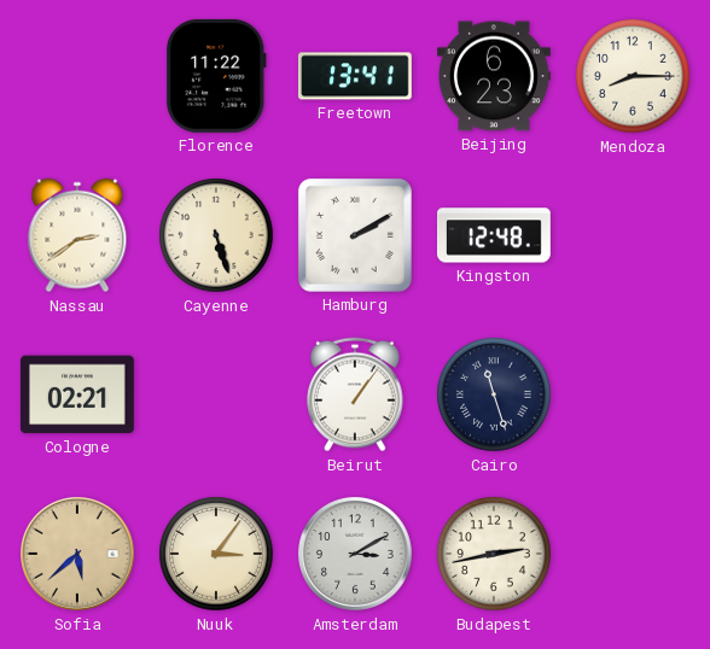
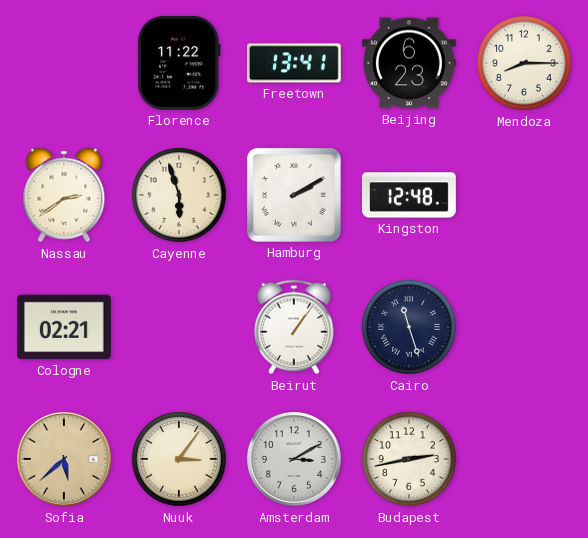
Cayenne: 5:27 -> 5:57 (179, 195)
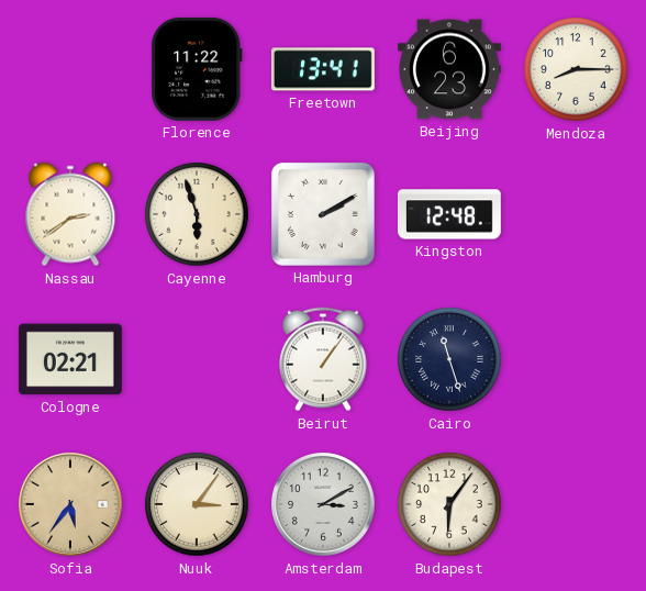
Sofia: 5:38 -> 5:36 (71, 505)
Budapest: 2:43 -> 6:06 (449, 504)
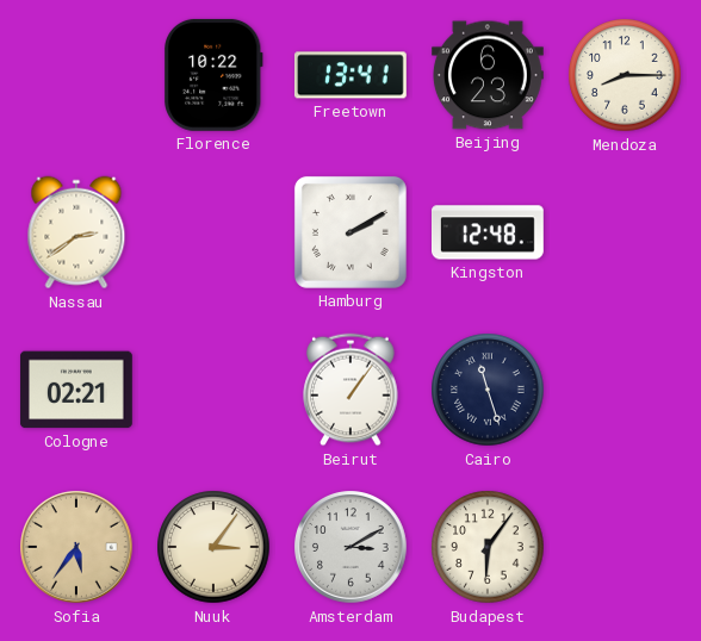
Florence: 11:22 -> 10:22 (213, 75)
Cayenne: 5:57 -> none (197, 214)
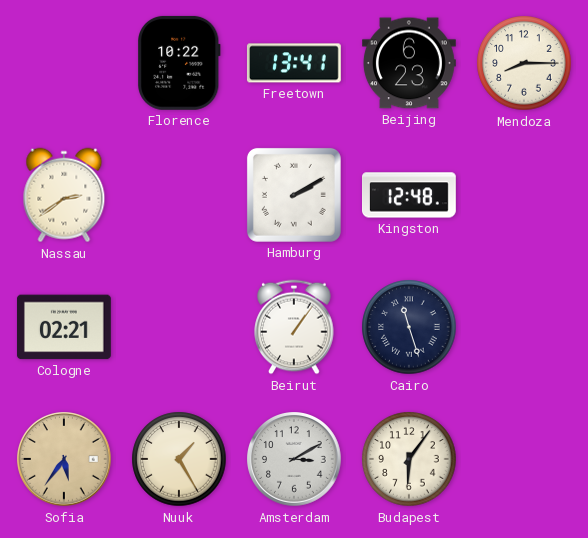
Nuuk: 3:06 -> 1:25 (179, 459)
